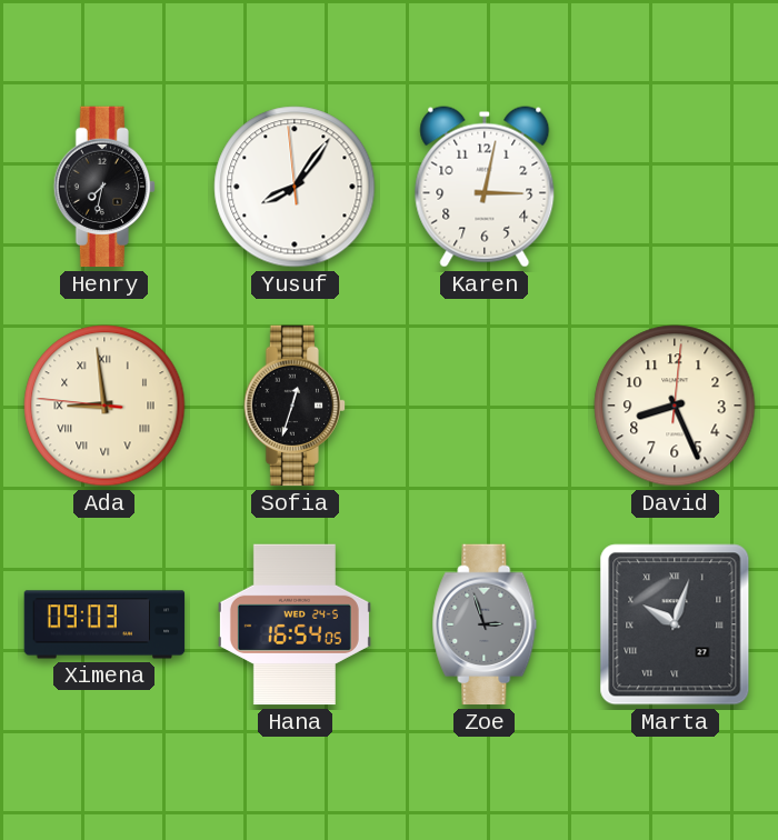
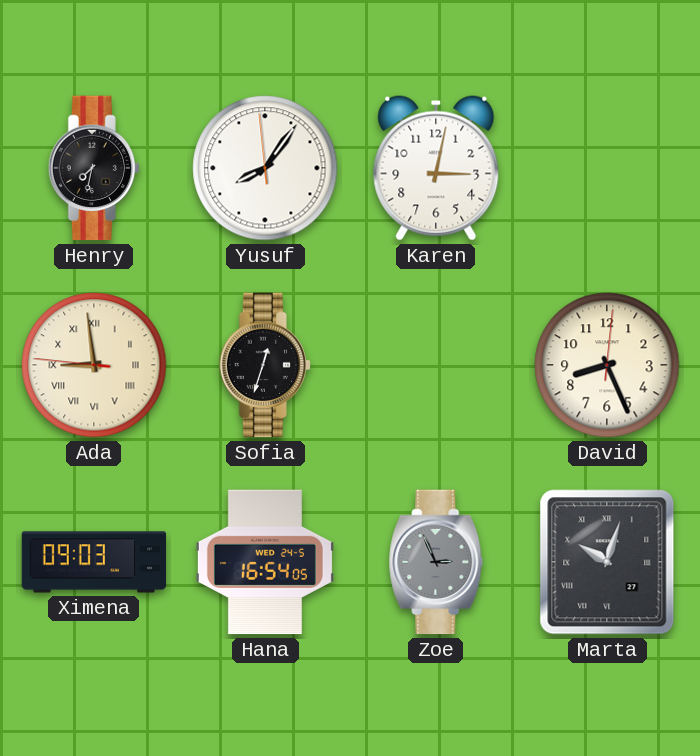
Zoe: 2:57 -> 2:56 (436, 562)
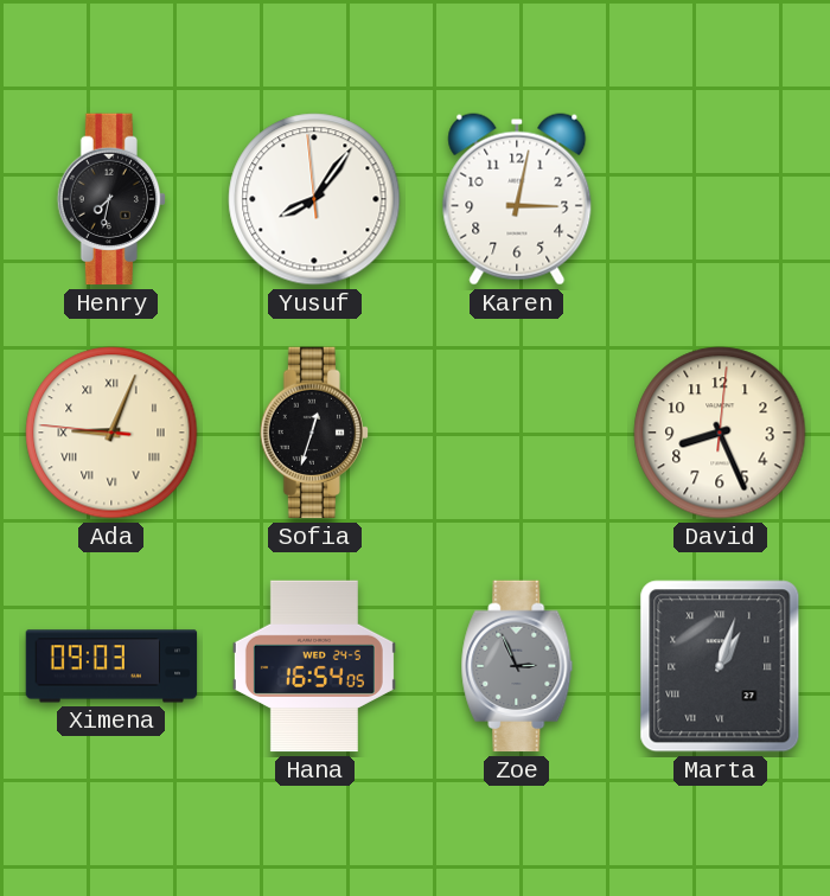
Ada: 8:58 -> 9:03 (111, 433)
Marta: 10:03 -> 1:03 (720, 666)
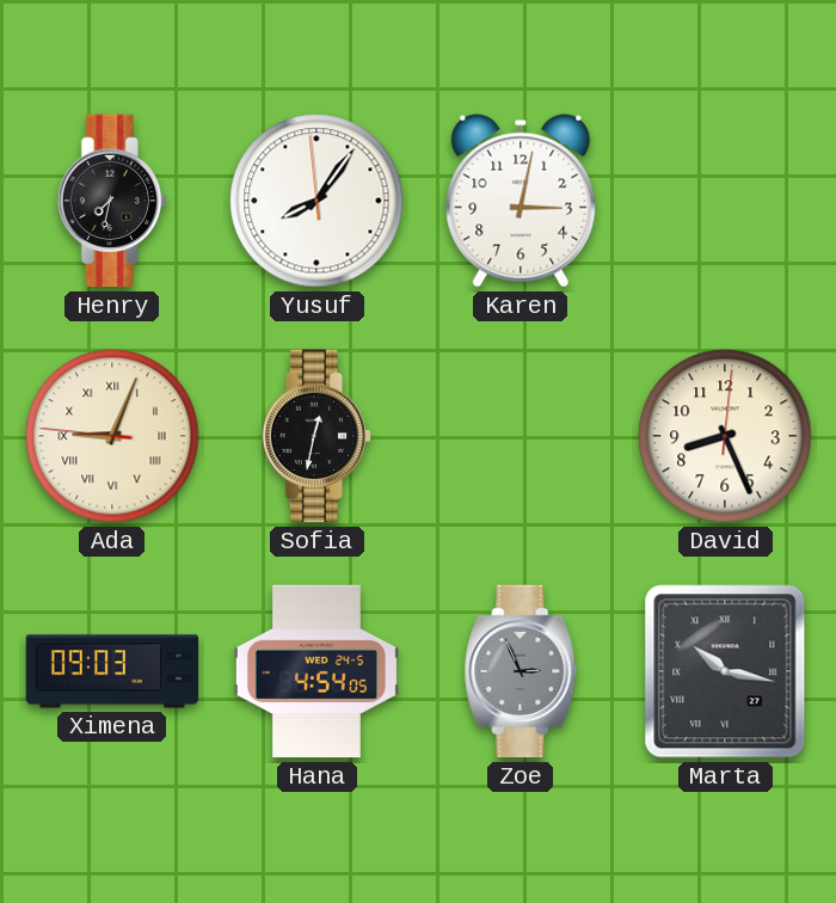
Sofia: 12:33 -> 12:32 (315, 436)
Hana: 16:54 -> 4:54 (316, 671)
Marta: 1:03 -> 10:17 (725, 671)
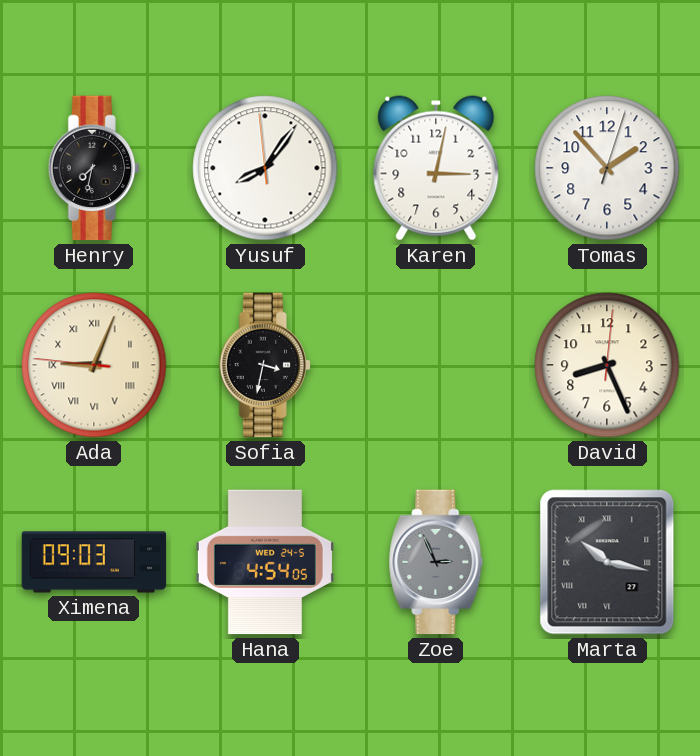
Tomas: none -> 1:53 (607, 168)
Sofia: 12:32 -> 3:32 (264, 365)
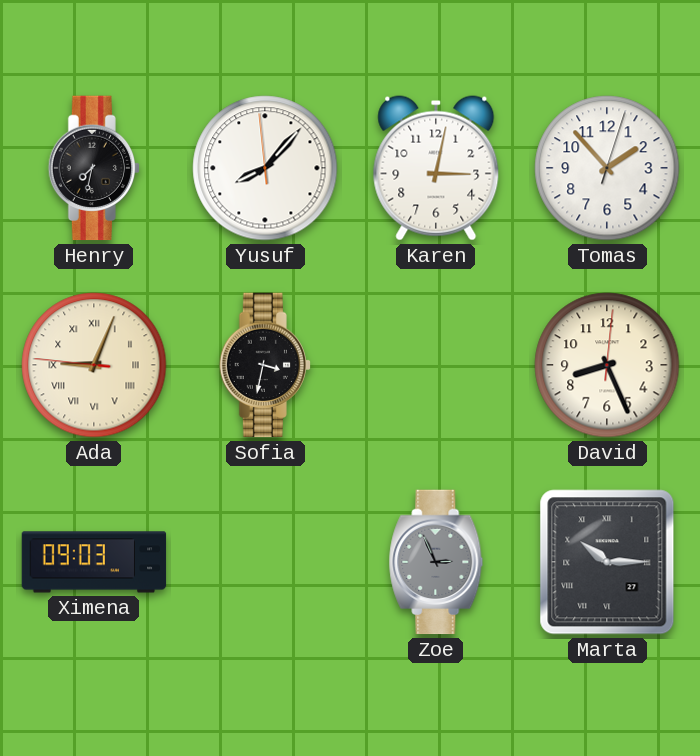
Yusuf: 8:05 -> 8:06 (265, 168)
Hana: 4:54 -> none (265, 562)
Marta: 10:17 -> 10:15 (607, 562)
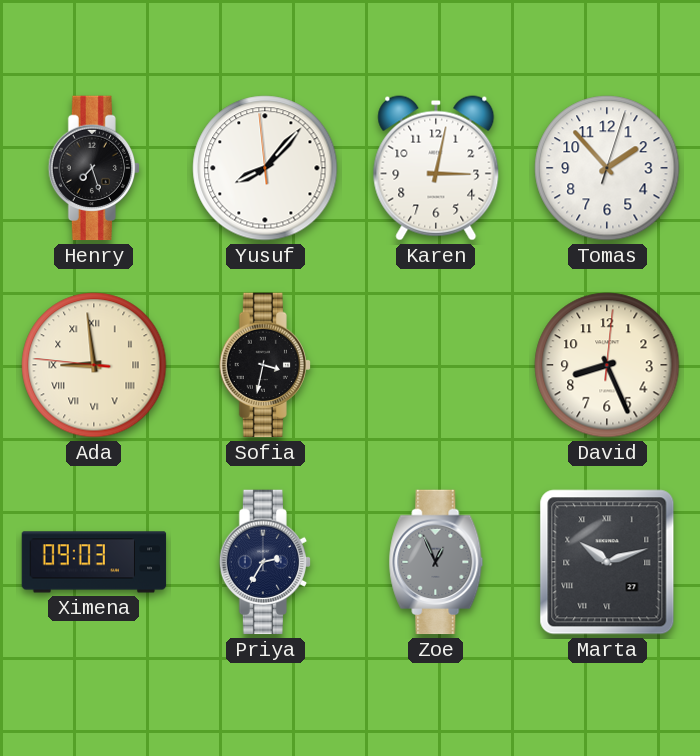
Henry: 7:32 -> 7:27 (93, 168)
Ada: 9:03 -> 8:58 (94, 365)
Priya: none -> 2:35 (264, 562)
Zoe: 2:56 -> 12:56 (436, 562)
Marta: 10:15 -> 10:12 (607, 562)
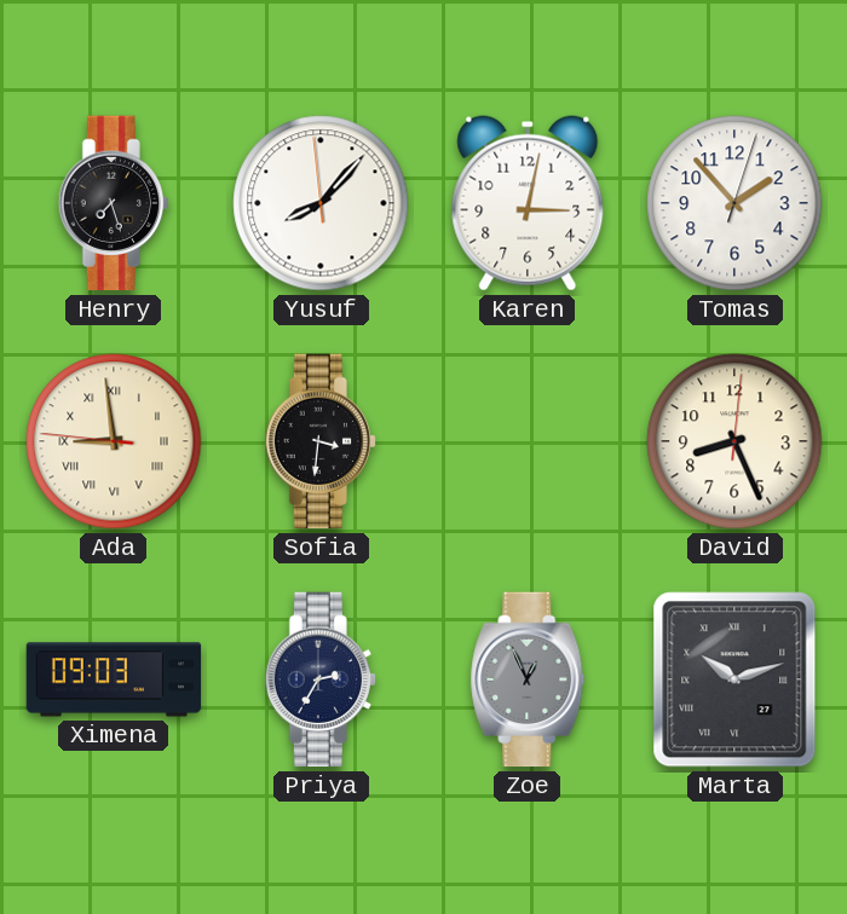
Sofia: 3:32 -> 3:31 (319, 441)
